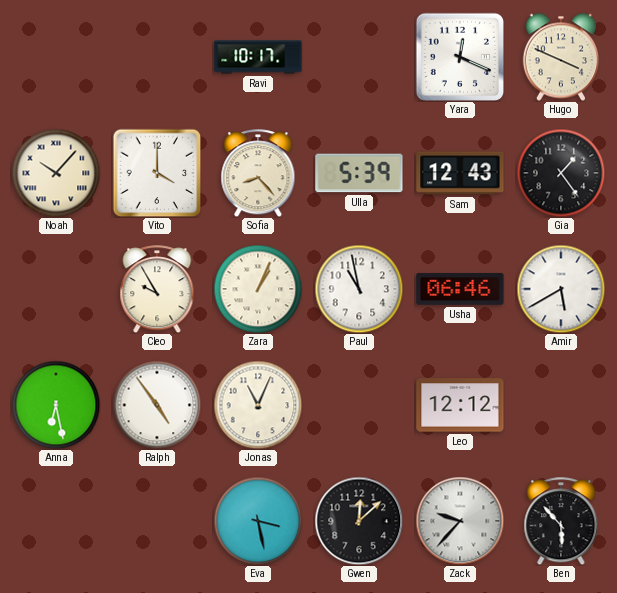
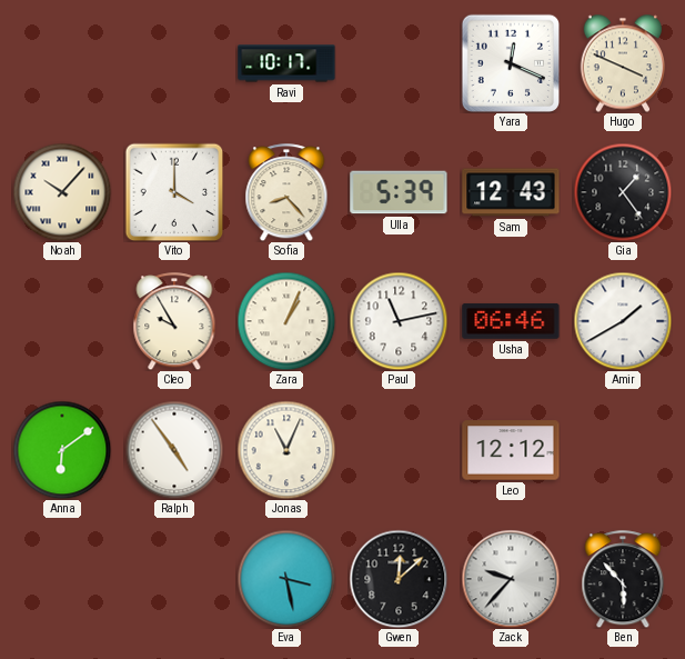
Paul: 10:58 -> 11:13 (399, 321)
Amir: 5:40 -> 1:40 (623, 321)
Anna: 6:28 -> 6:09 (62, 450)
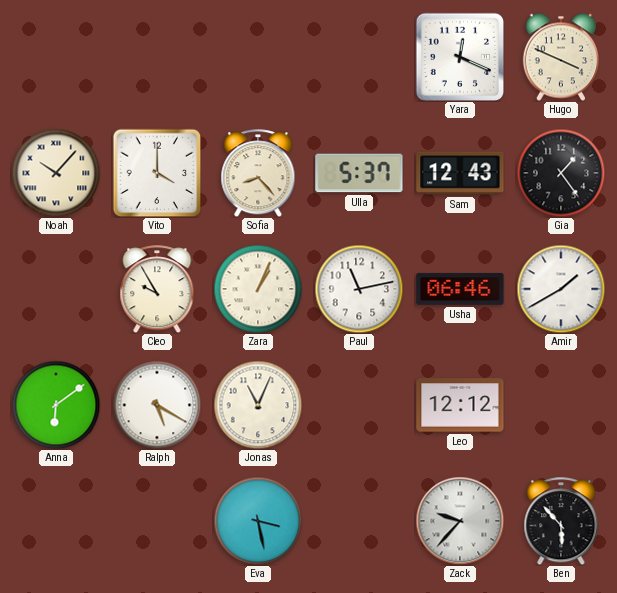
Ravi: 10:17 -> none (286, 63)
Ulla: 5:39 -> 5:37 (359, 173)
Ralph: 4:54 -> 5:20 (157, 405)
Gwen: 12:08 -> none (399, 579)
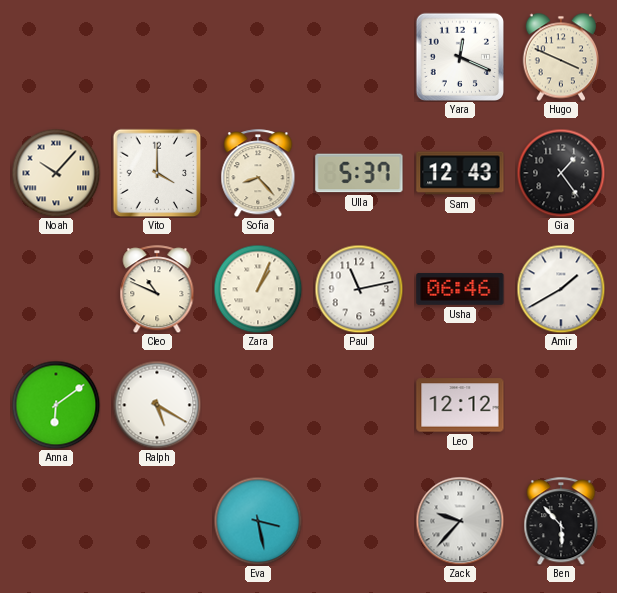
Cleo: 9:55 -> 10:49 (157, 289)
Jonas: 11:04 -> none (258, 405)
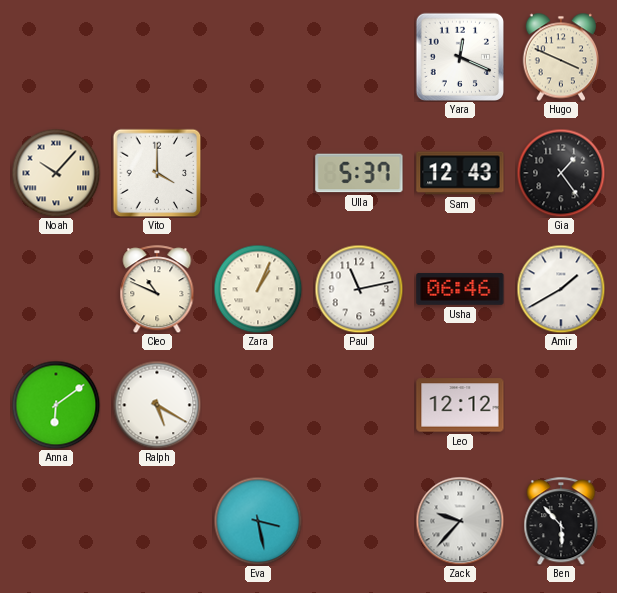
Sofia: 8:23 -> none (258, 173)
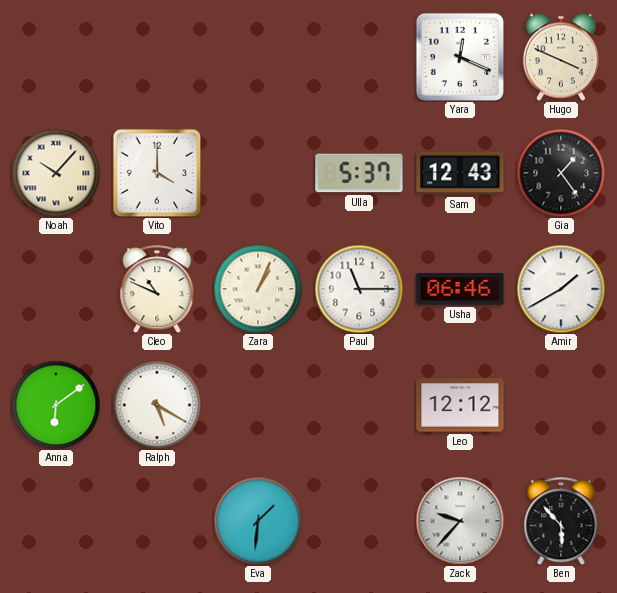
Paul: 11:13 -> 11:15 (359, 289)
Eva: 3:28 -> 1:31 (258, 521)
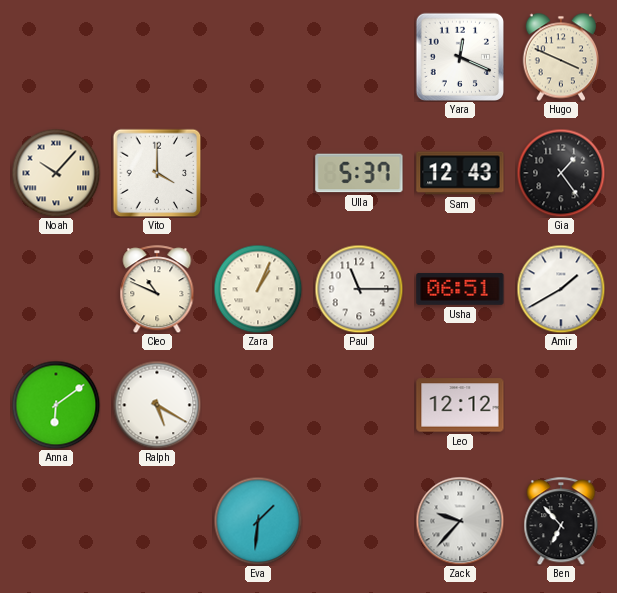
Usha: 06:46 -> 06:51 (460, 289)
Ben: 5:53 -> 6:53 (561, 521)
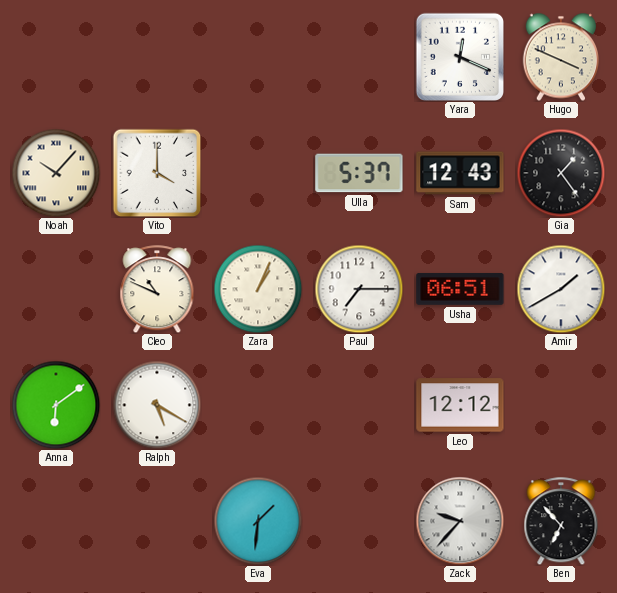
Paul: 11:15 -> 7:15 (359, 289)
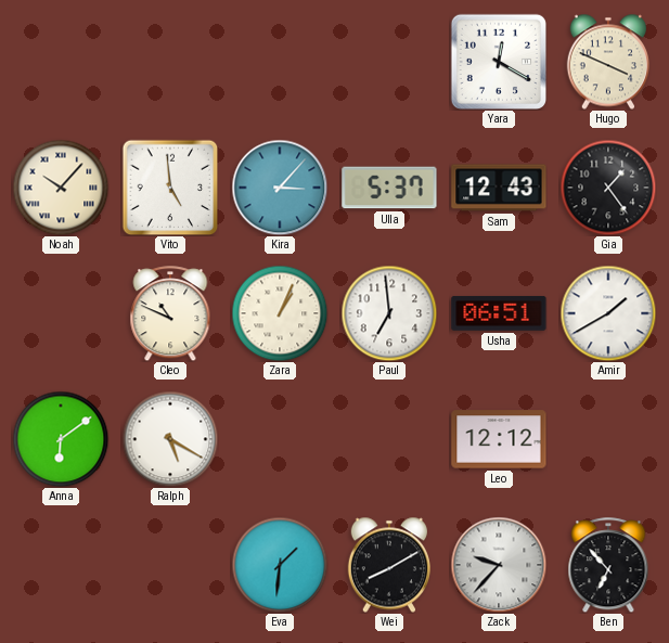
Yara: 12:19 -> 12:20 (498, 61)
Vito: 4:00 -> 4:59 (170, 188)
Kira: none -> 3:07 (280, 188)
Paul: 7:15 -> 6:59 (389, 313)
Wei: none -> 8:10 (388, 565)
